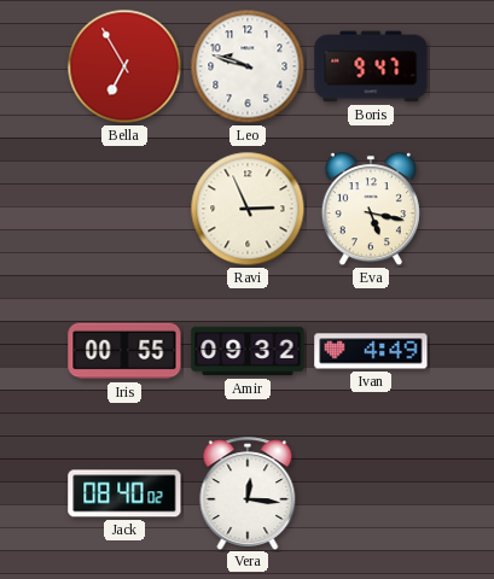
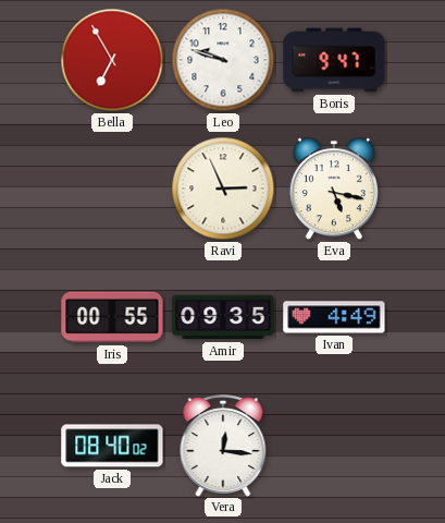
Amir: 09:32 -> 09:35 (223, 317)
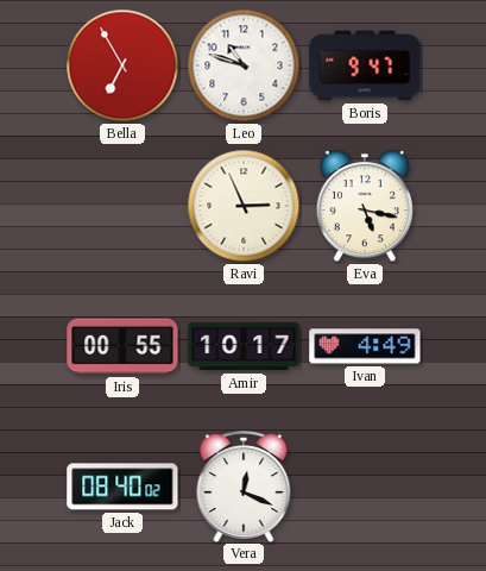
Leo: 9:48 -> 10:48 (244, 65)
Amir: 09:35 -> 10:17 (244, 346)
Vera: 12:16 -> 12:19 (244, 487)
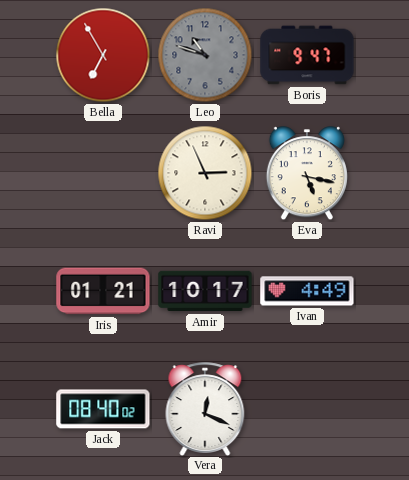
Leo dial: white -> grey (205, 55)
Iris: 00:55 -> 01:21 (103, 291)
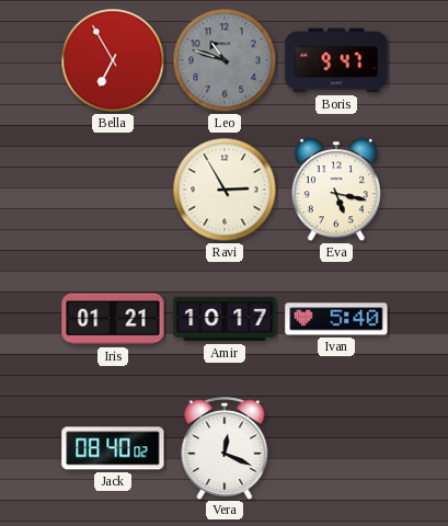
Ravi: 2:56 -> 2:55 (225, 190)
Ivan: 4:49 -> 5:40 (336, 319)
